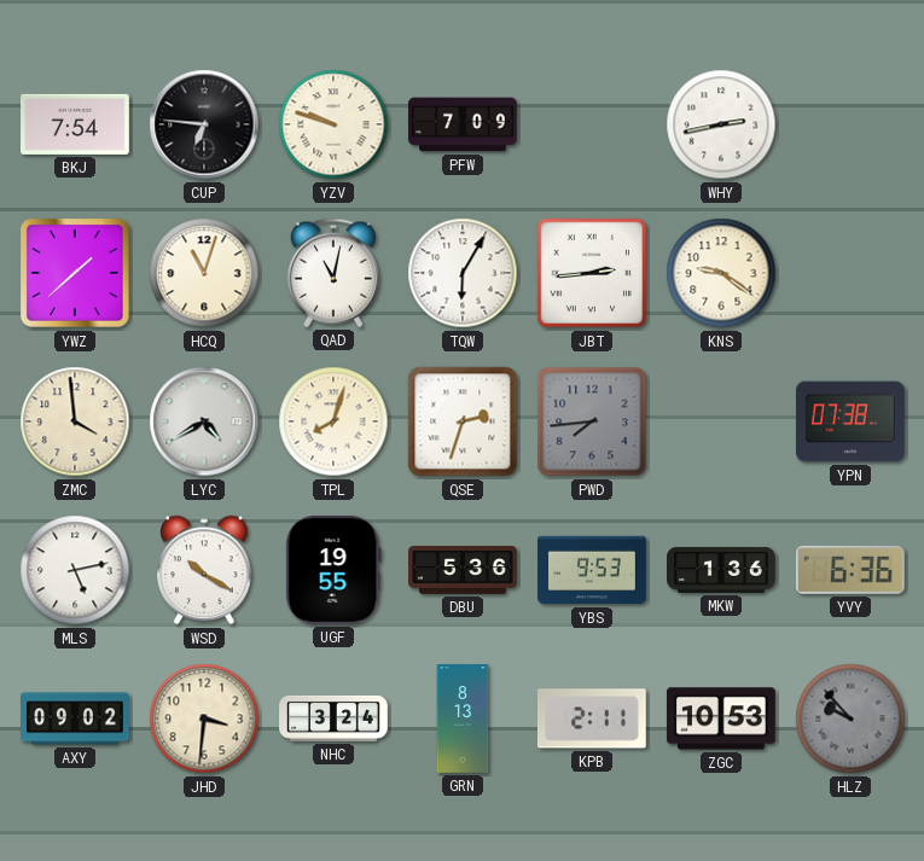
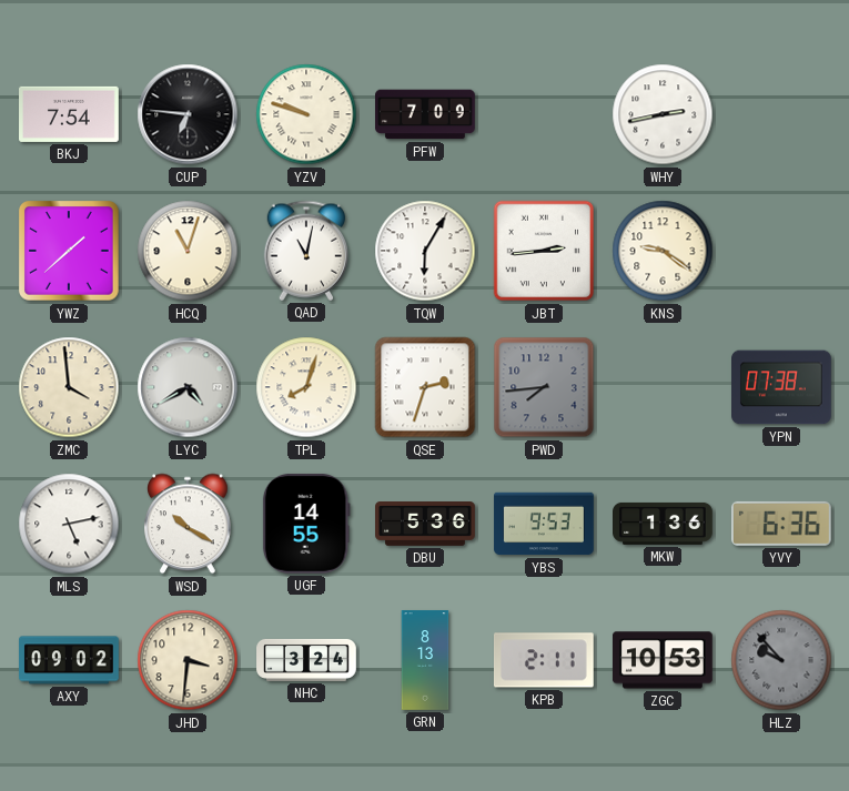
UGF: 19:55 -> 14:55 (306, 524)
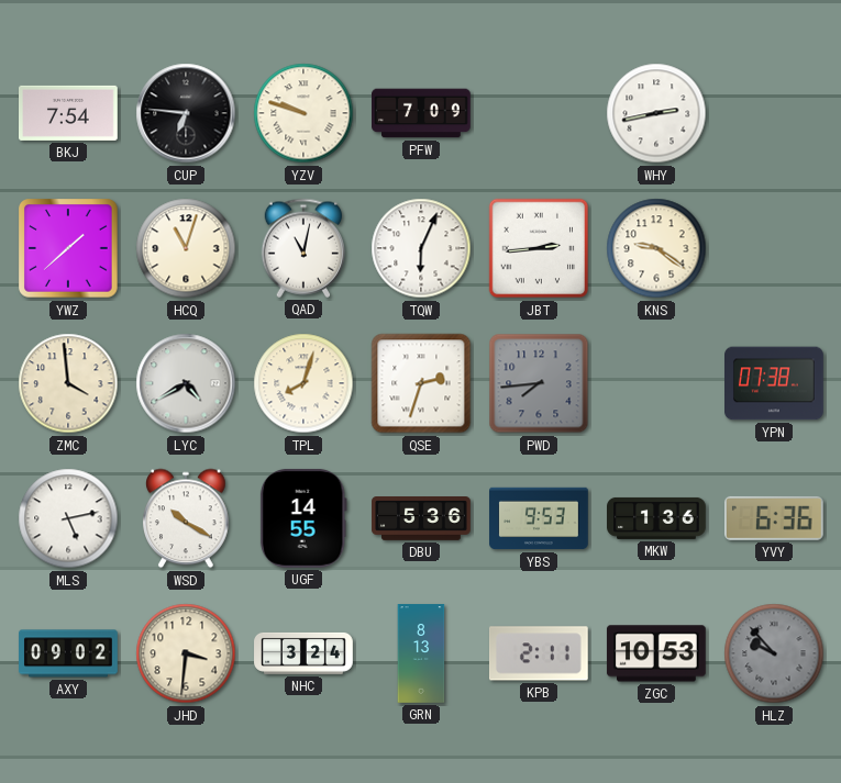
TQW: 6:05 -> 6:04 (421, 248)
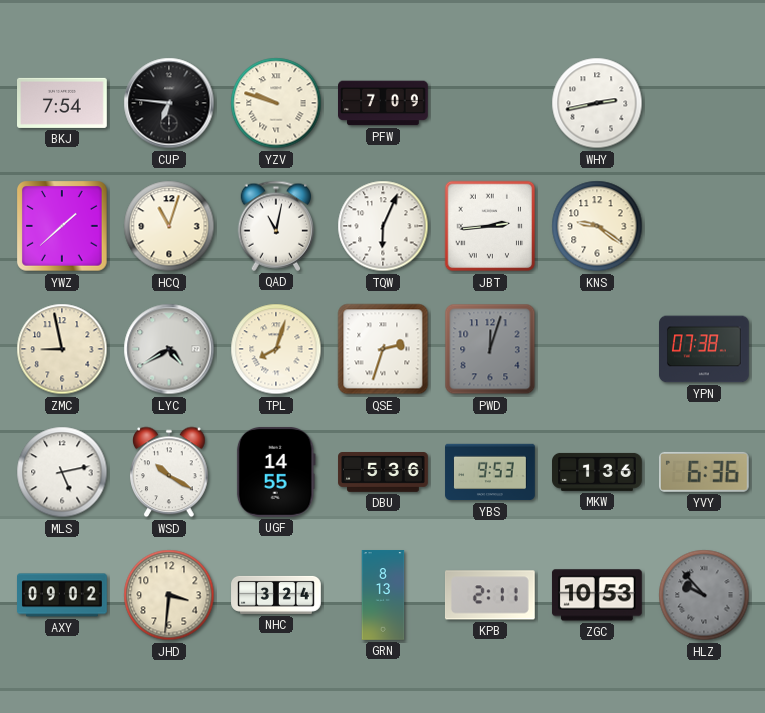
ZMC: 3:59 -> 8:58 (62, 349)
PWD: 7:44 -> 12:03 (490, 349)
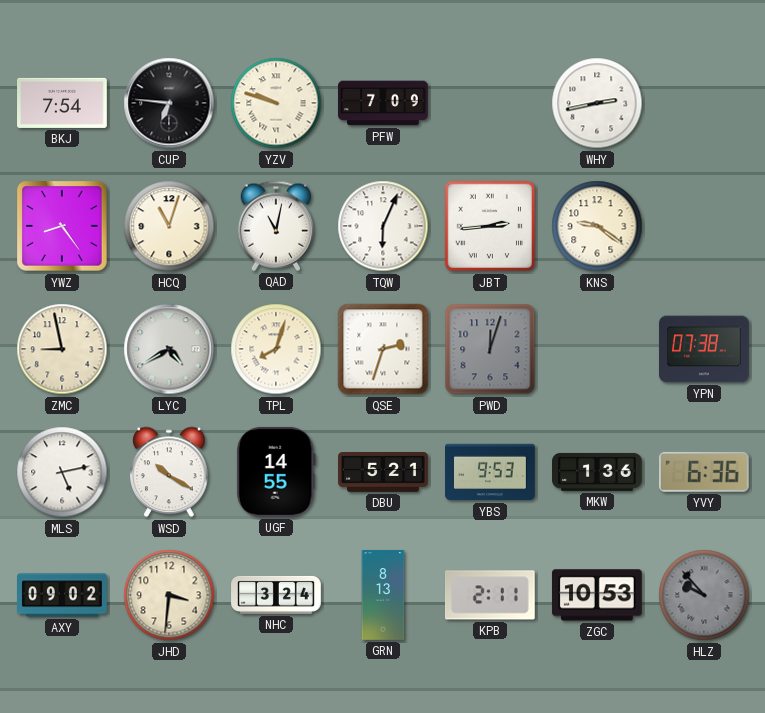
YWZ: 1:38 -> 8:24 (62, 226)
DBU: 5:36 -> 5:21 (383, 473)
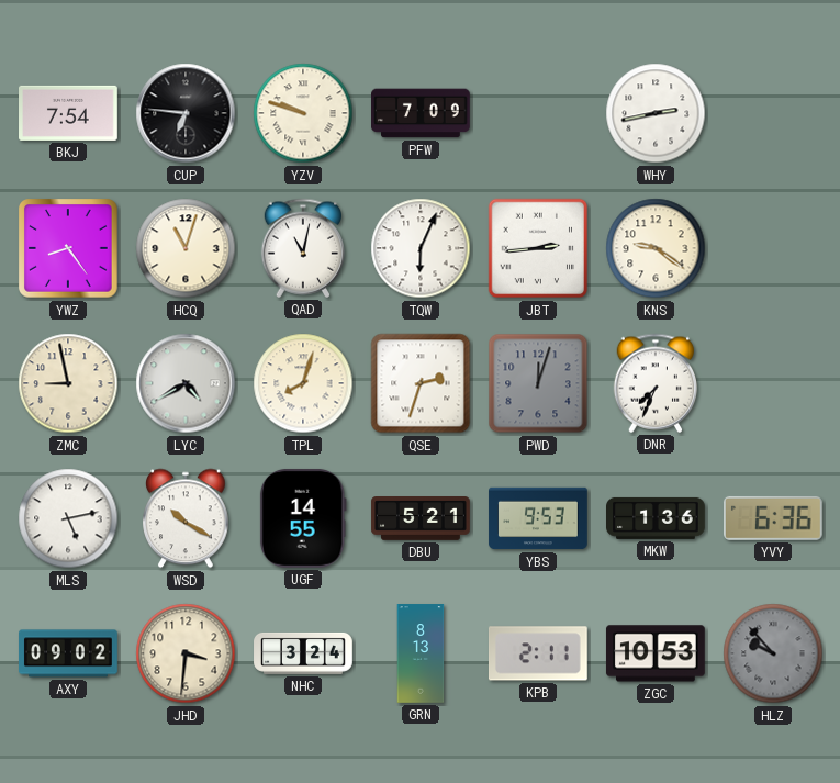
DNR: none -> 7:34 (656, 383)
YPN: 07:38 -> none (705, 349)
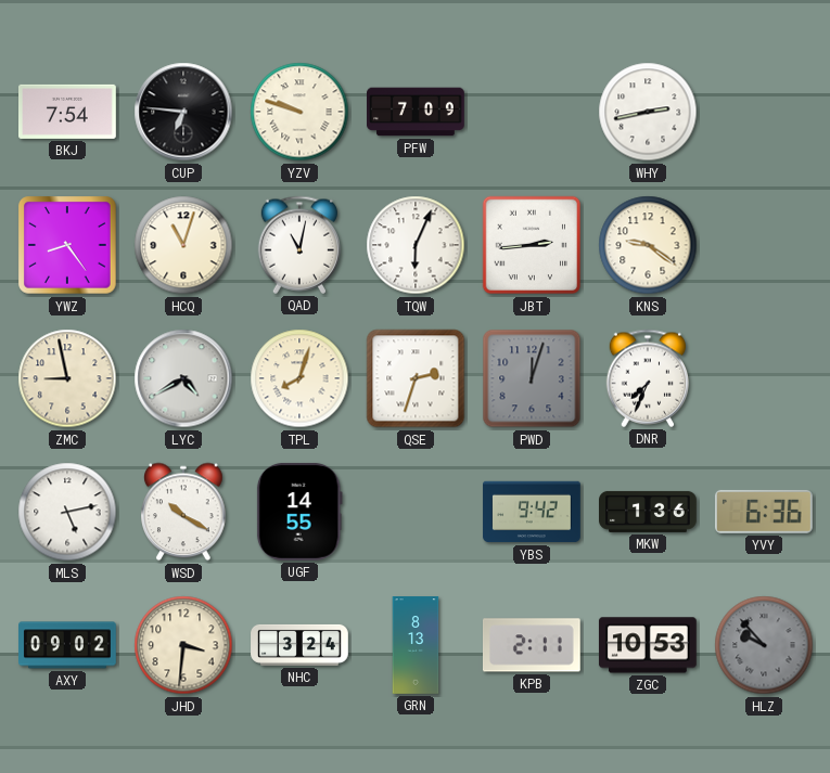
DBU: 5:21 -> none (421, 519)
YBS: 9:53 -> 9:42 (532, 512)
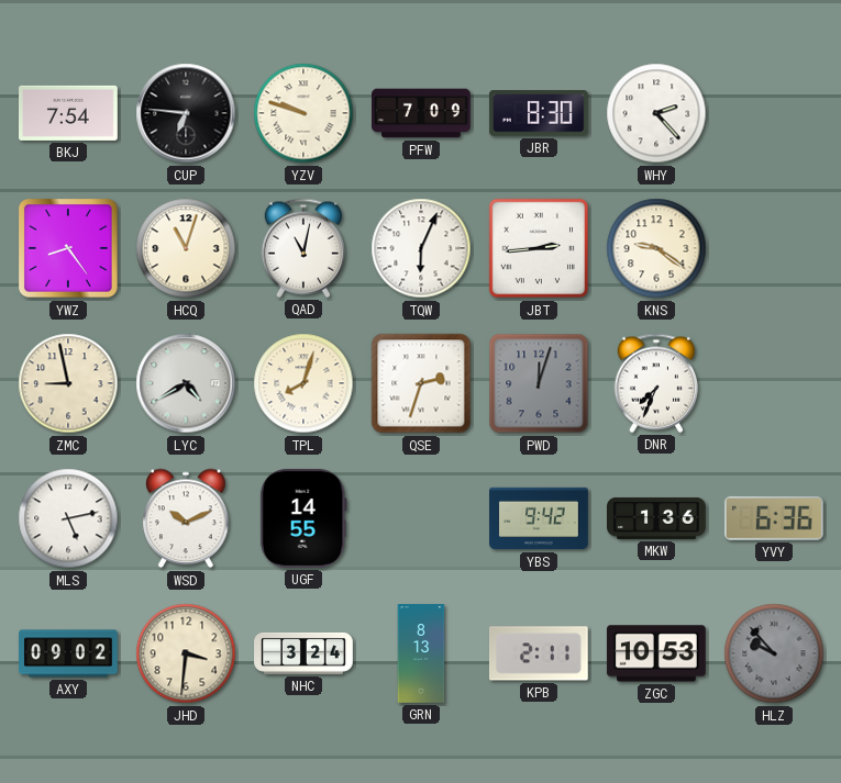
JBR: none -> 8:30 (539, 114)
WHY: 2:43 -> 2:23 (656, 113)
WSD: 10:20 -> 10:11 (186, 518)
